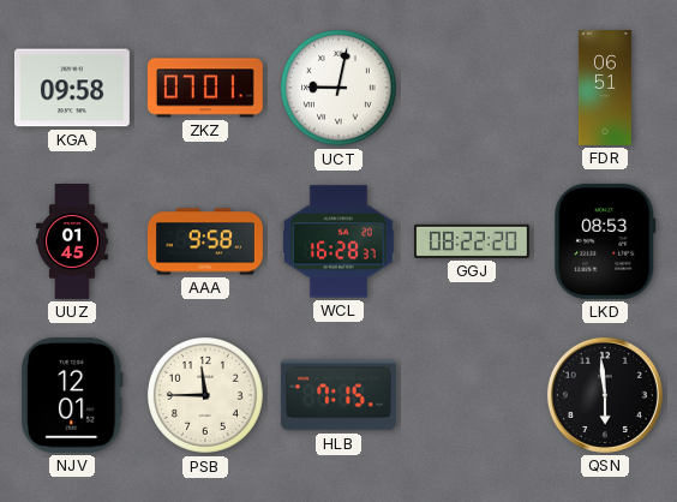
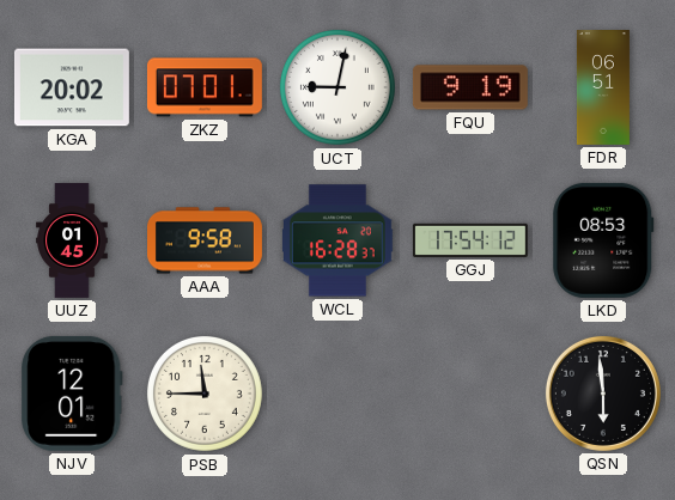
KGA: 09:58 -> 20:02 (72, 87)
FQU: none -> 9:19 (470, 87)
GGJ: 08:22 -> 17:54 (470, 240)
HLB: 7:15 -> none (338, 395)
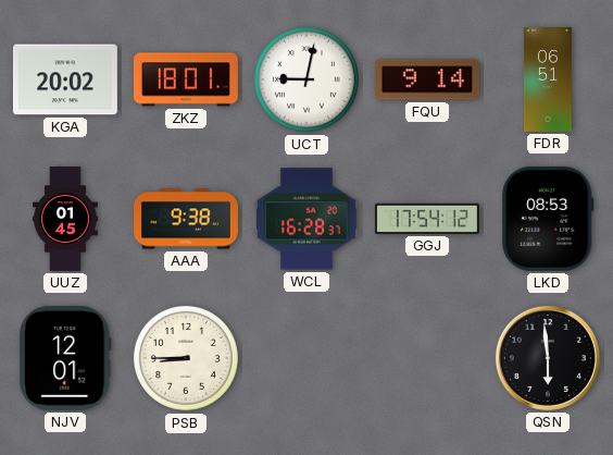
ZKZ: 07:01 -> 18:01 (186, 79)
FQU: 9:19 -> 9:14 (427, 79)
AAA: 9:58 -> 9:38 (187, 219)
PSB: 11:45 -> 8:45 (186, 358)
